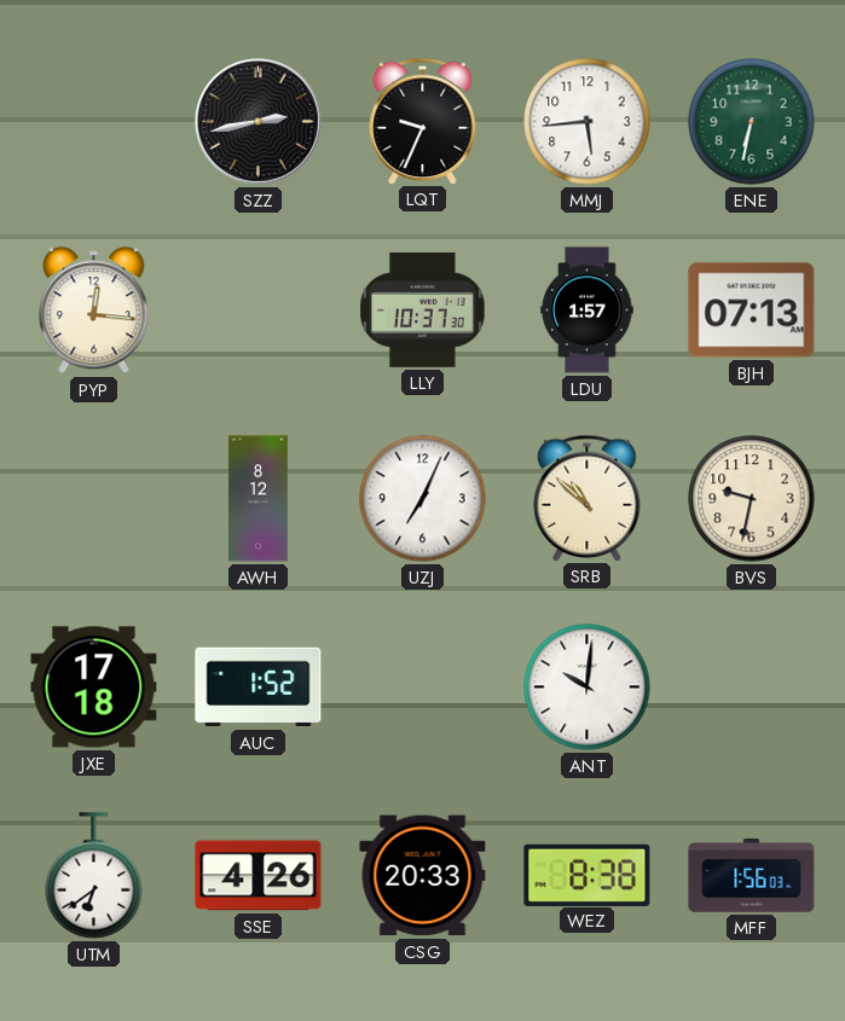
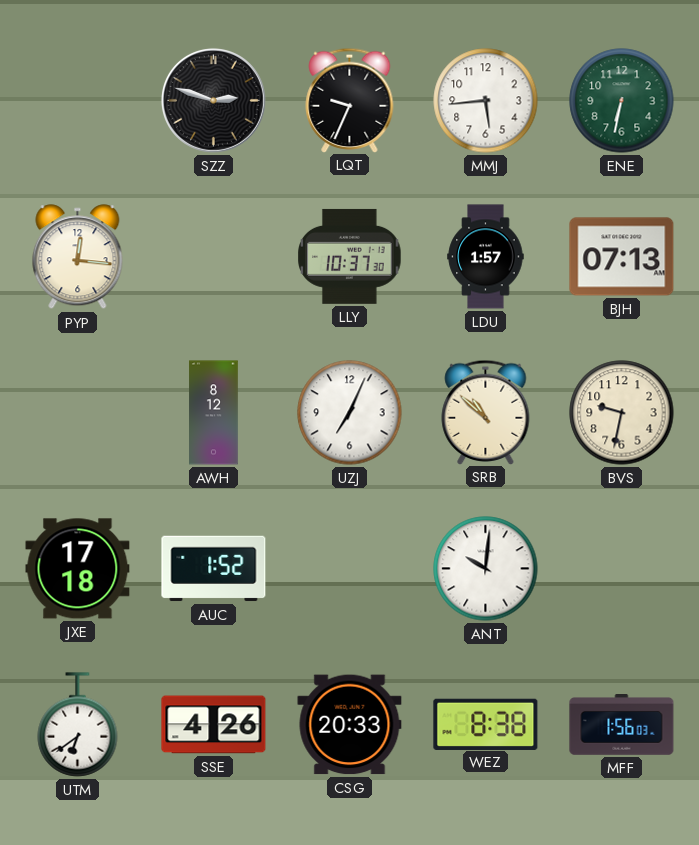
SZZ: 2:43 -> 2:48 (213, 100)
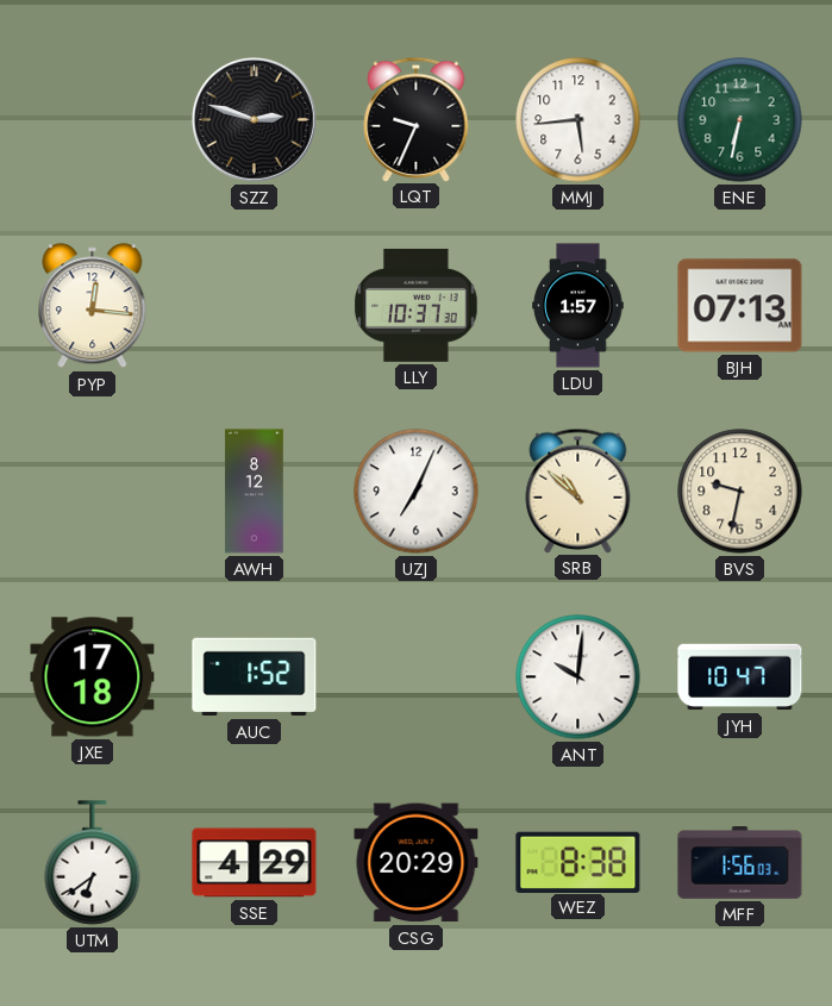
JYH: none -> 10:47 (740, 677)
SSE: 4:26 -> 4:29 (255, 863)
CSG: 20:33 -> 20:29 (417, 863)
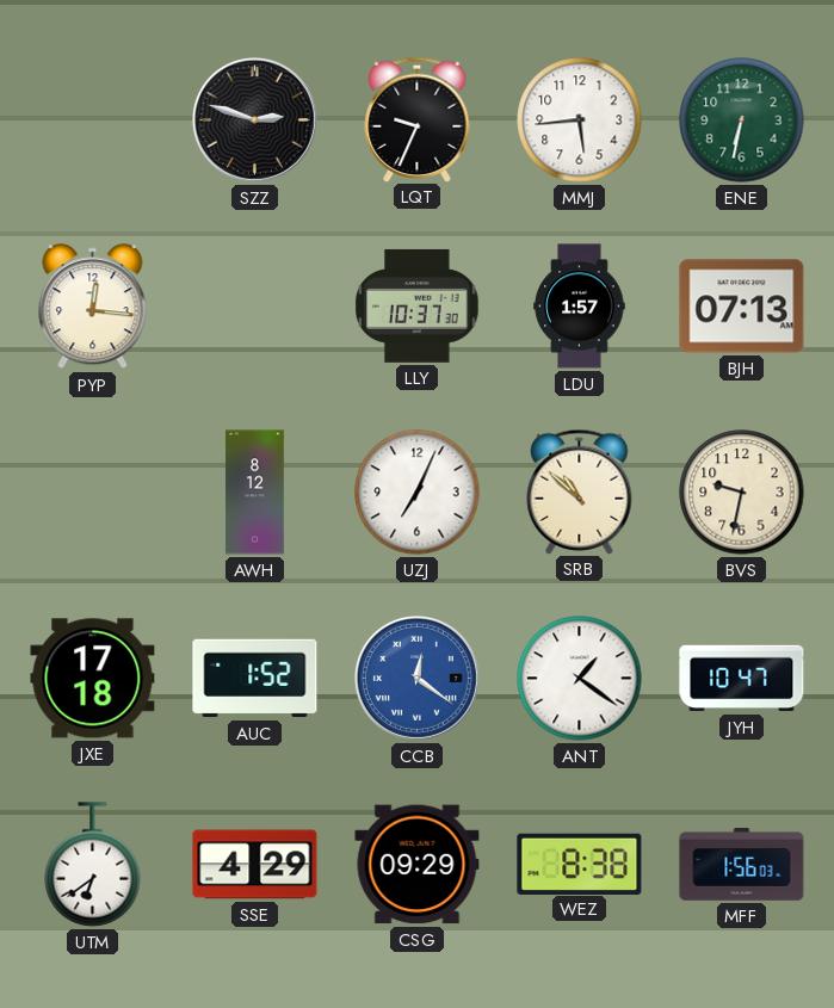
CCB: none -> 12:21 (416, 678)
ANT: 10:01 -> 1:21 (580, 679)
CSG: 20:29 -> 09:29 (418, 865)
